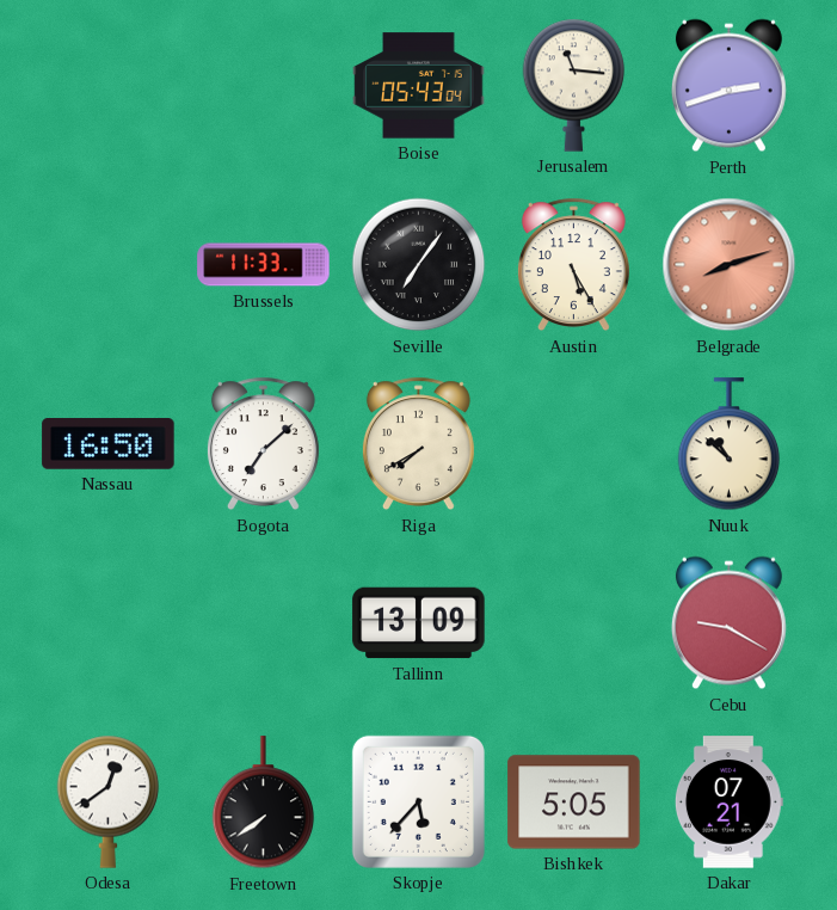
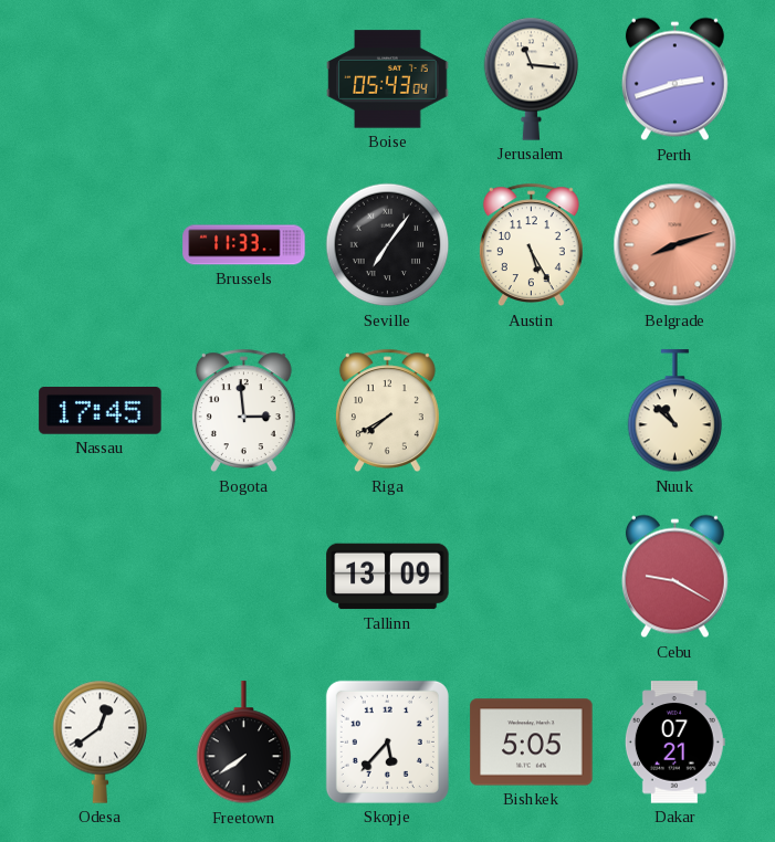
Nassau: 16:50 -> 17:45 (101, 411)
Bogota: 7:08 -> 2:59 (243, 411)
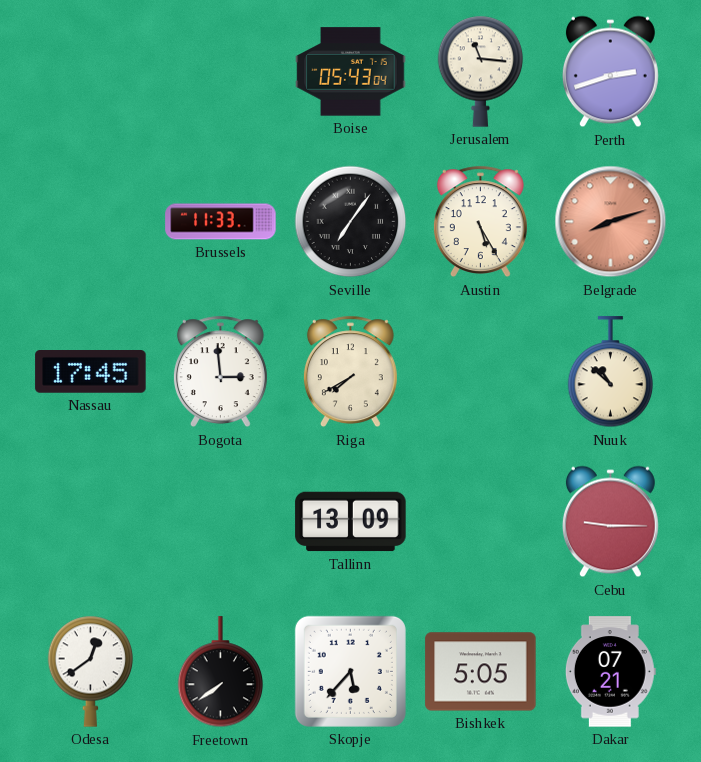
Cebu: 9:20 -> 9:15 (610, 522)
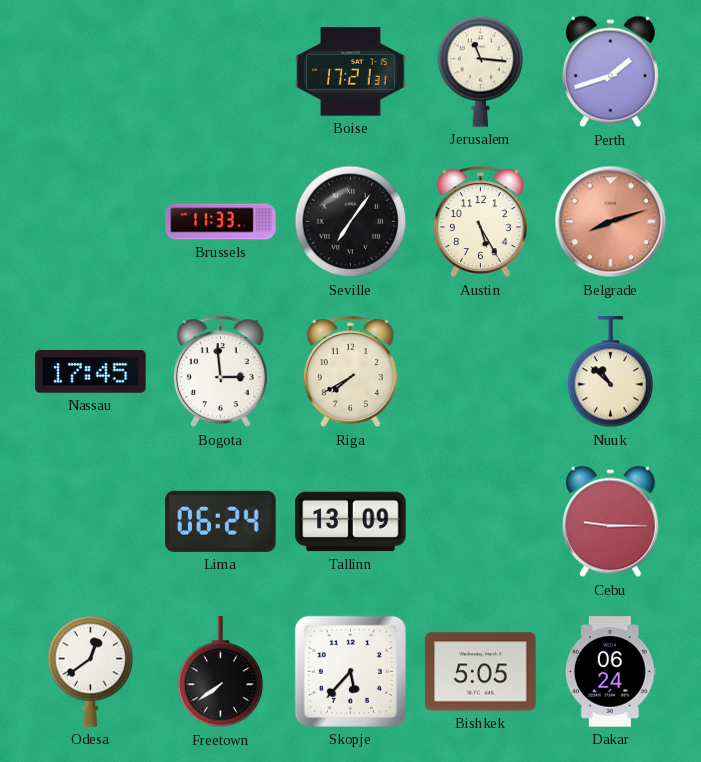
Boise: 05:43 -> 17:21 (351, 72)
Perth: 2:42 -> 1:42 (610, 72)
Lima: none -> 06:24 (221, 521)
Dakar: 07:21 -> 06:24 (610, 672)
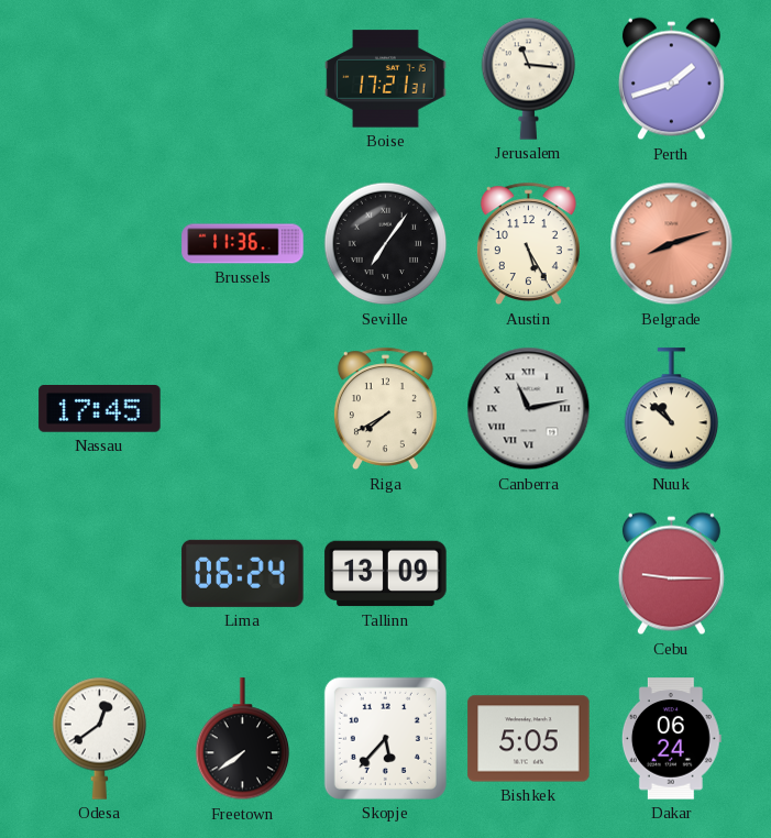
Brussels: 11:33 -> 11:36 (243, 244)
Bogota: 2:59 -> none (220, 372)
Canberra: none -> 11:13 (529, 409)
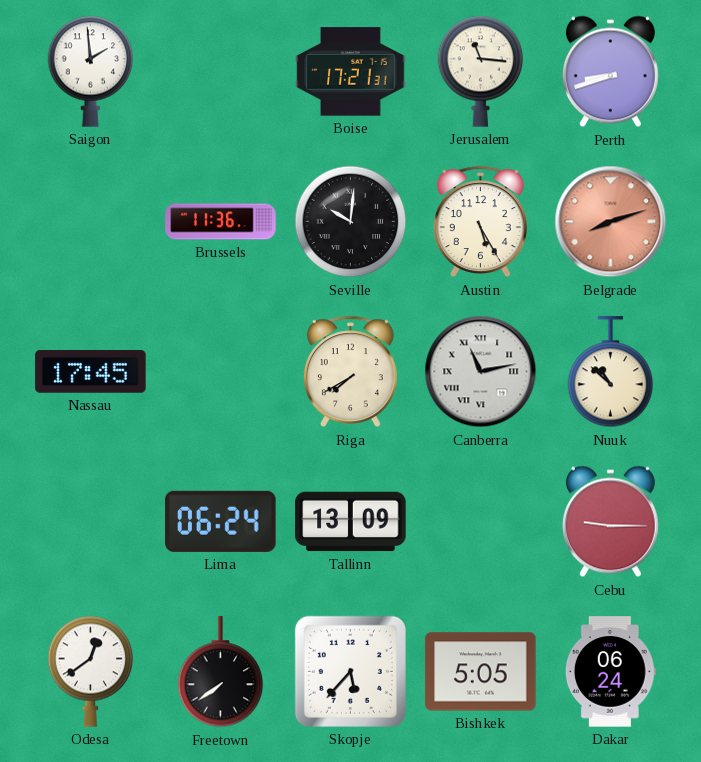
Saigon: none -> 1:59 (91, 71)
Perth: 1:42 -> 8:42 (610, 72)
Seville: 7:06 -> 10:01 (351, 222)
